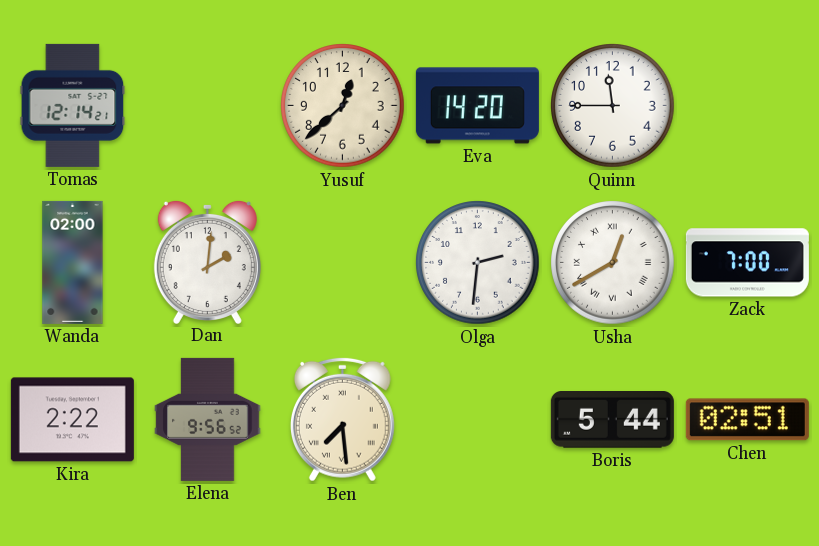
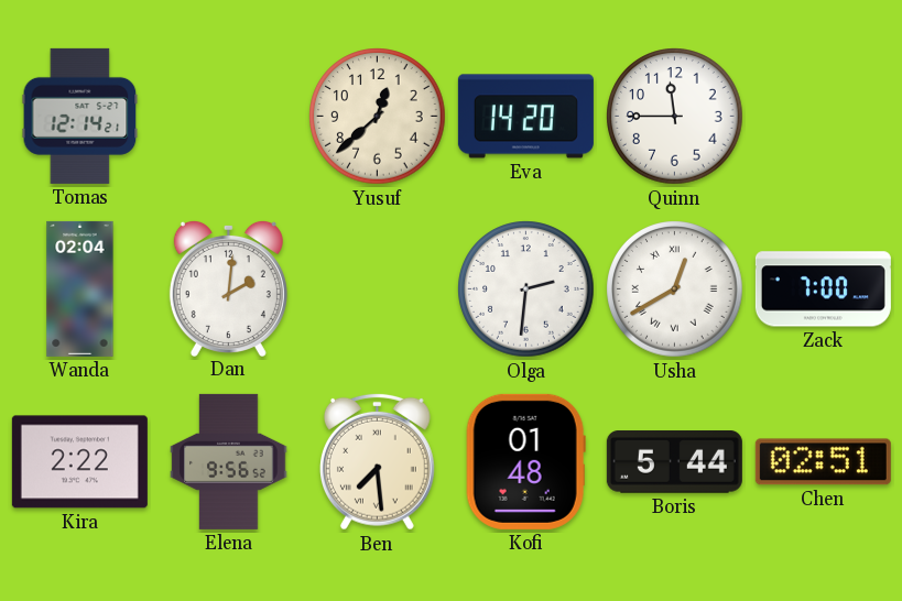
Wanda: 02:00 -> 02:04 (80, 288)
Kofi: none -> 01:48 (525, 461)
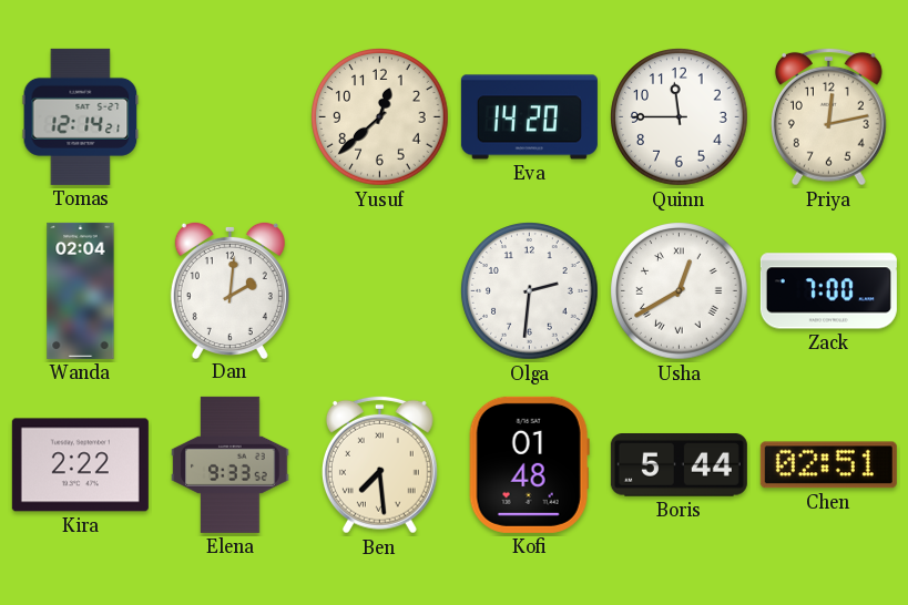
Priya: none -> 12:13 (828, 116)
Elena: 9:56 -> 9:33 (231, 464)
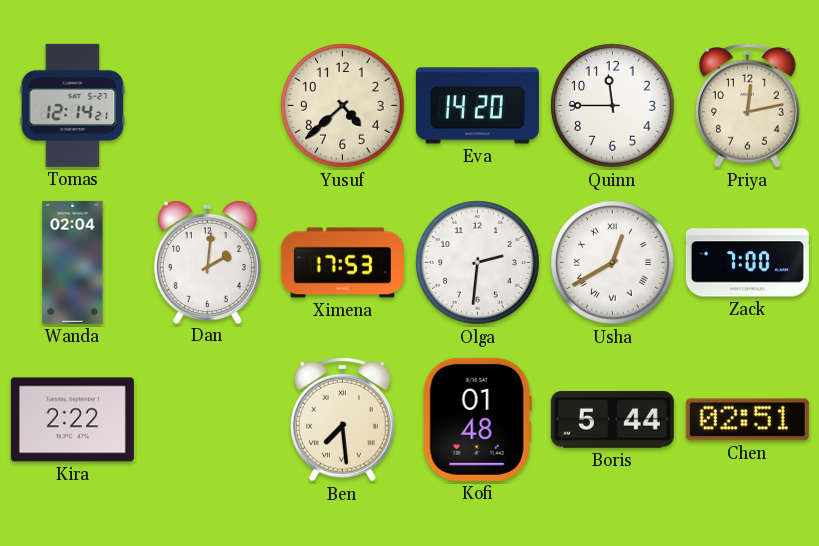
Yusuf: 12:38 -> 4:38 (343, 106)
Ximena: none -> 17:53 (342, 263)
Elena: 9:33 -> none (231, 464)
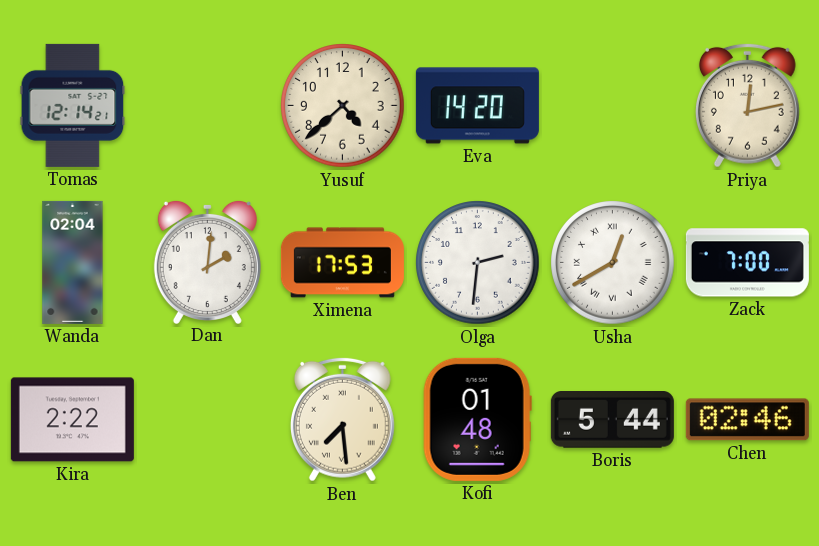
Quinn: 11:45 -> none (613, 106)
Chen: 02:51 -> 02:46 (747, 420)
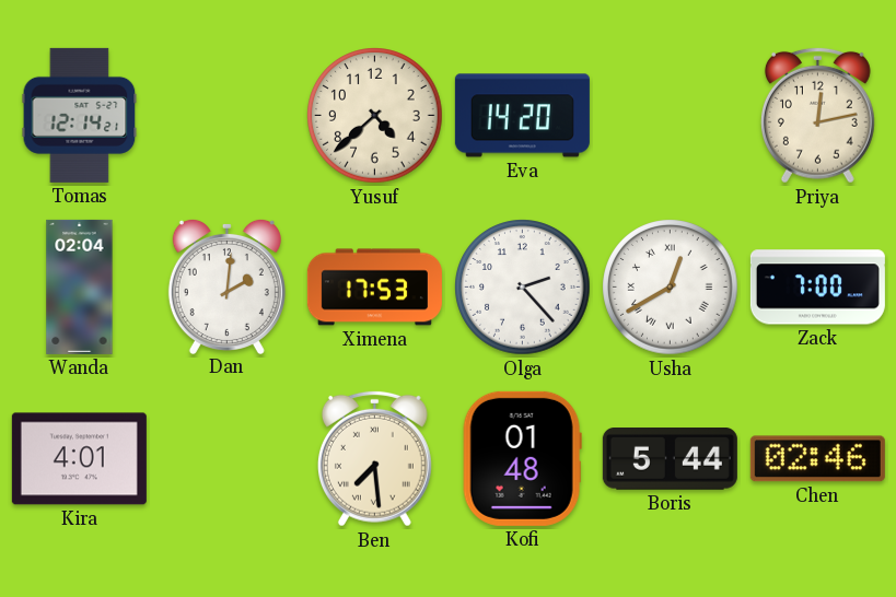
Olga: 2:31 -> 2:23 (523, 288)
Kira: 2:22 -> 4:01 (79, 459)
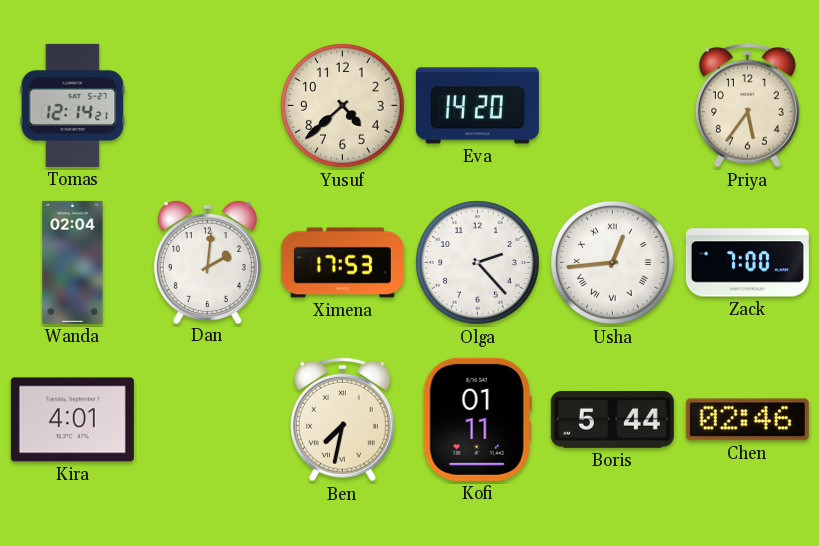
Priya: 12:13 -> 5:36 (747, 105)
Usha: 12:40 -> 12:44 (613, 263)
Ben: 7:29 -> 7:32 (342, 419)
Kofi: 01:48 -> 01:11 (477, 419)
